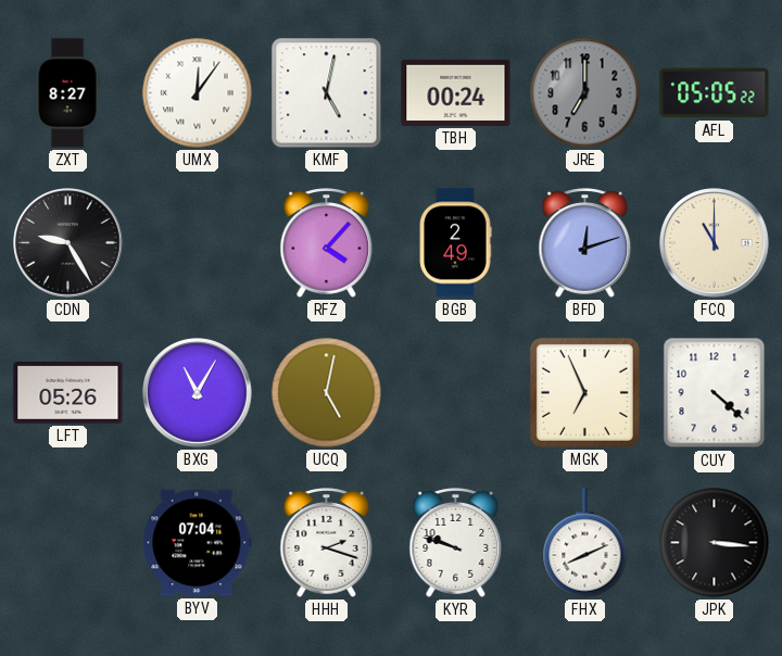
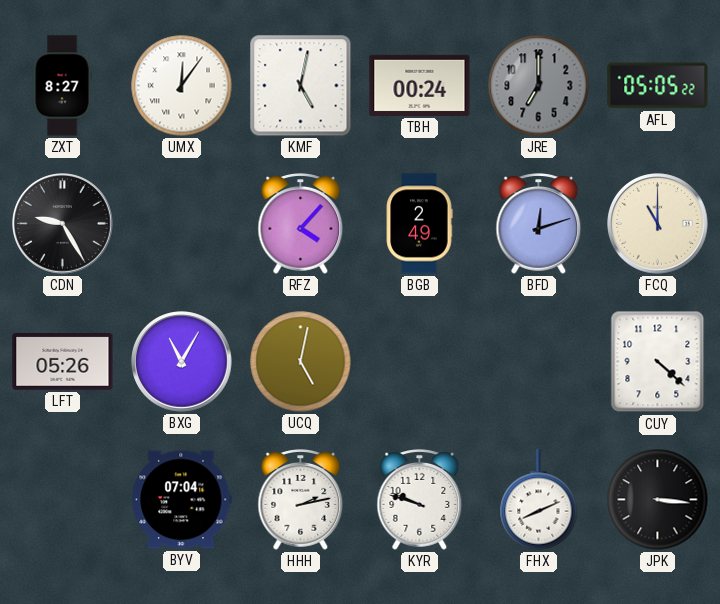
MGK: 6:56 -> none (584, 392)
HHH: 2:18 -> 2:13 (301, 500)
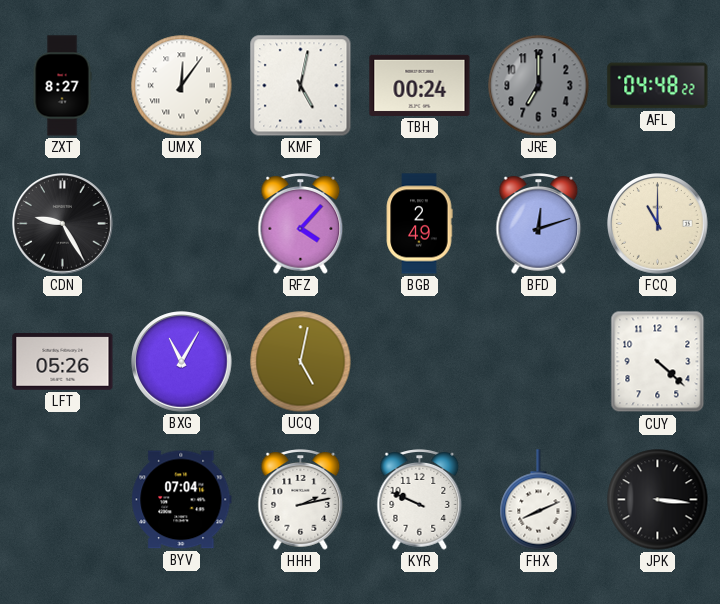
AFL: 05:05 -> 04:48 (658, 86)
KYR: 9:48 -> 9:49 (420, 500)
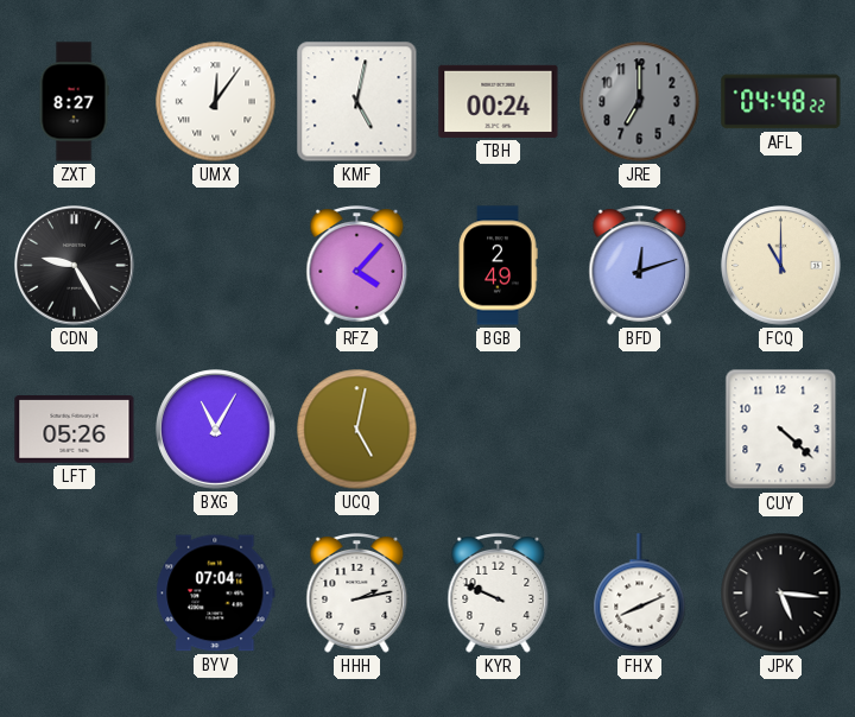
JPK: 3:16 -> 5:16 (781, 594)
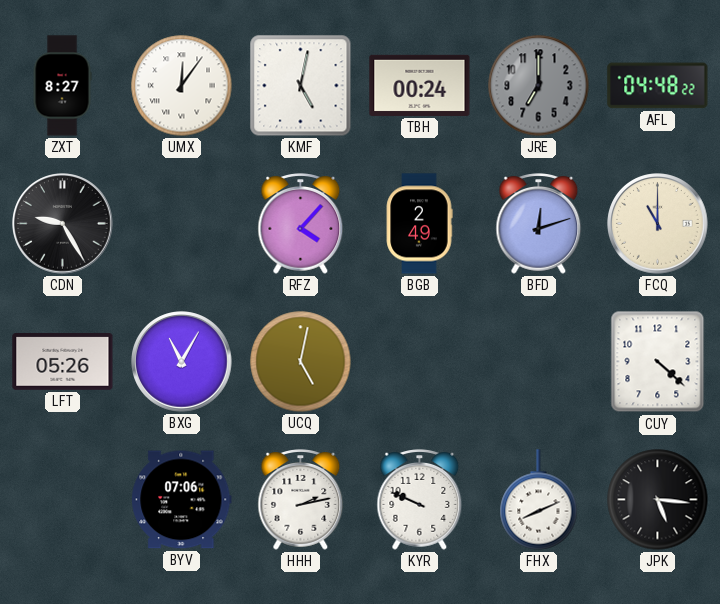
BYV: 07:04 -> 07:06 (182, 500)
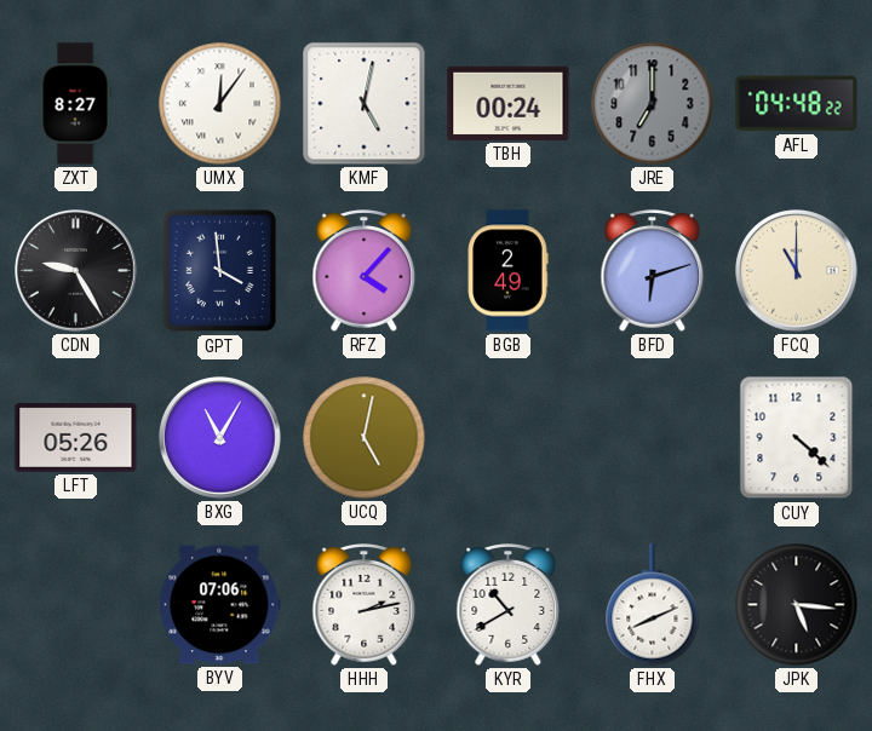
GPT: none -> 3:59 (219, 271)
BFD: 12:12 -> 6:12 (653, 271)
KYR: 9:49 -> 10:40 (509, 605)
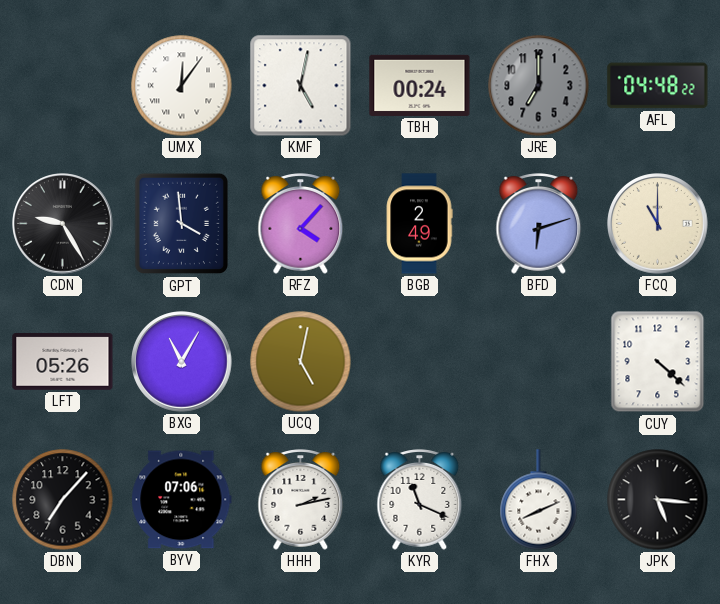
ZXT: 8:27 -> none (75, 104)
DBN: none -> 7:07 (63, 500)
KYR: 10:40 -> 11:19 (420, 500)
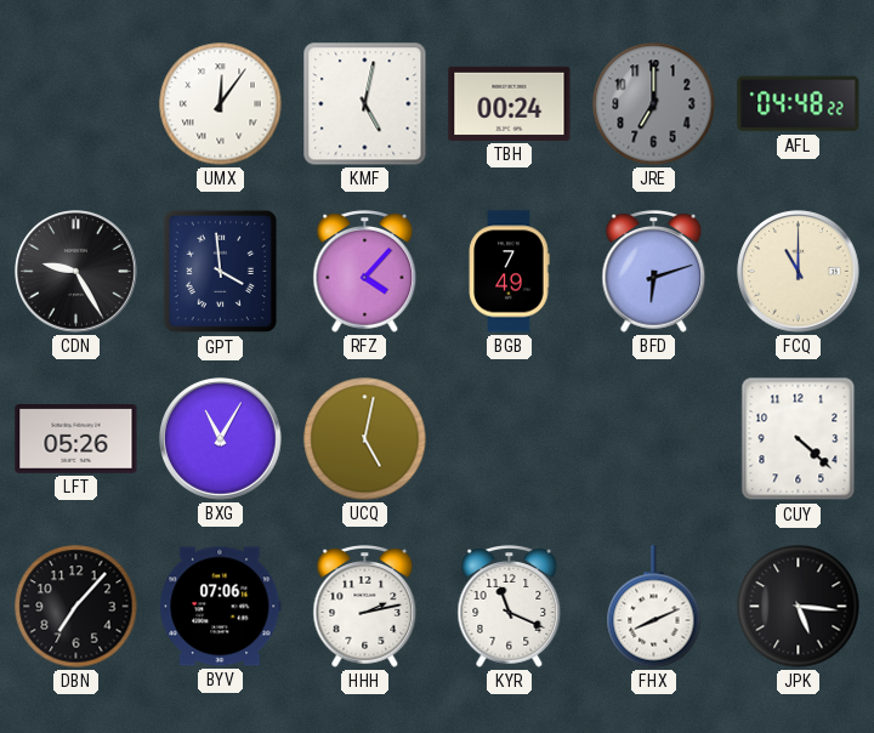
BGB: 2:49 -> 7:49 (509, 272)
